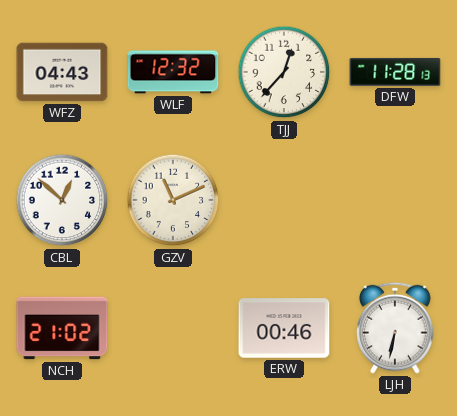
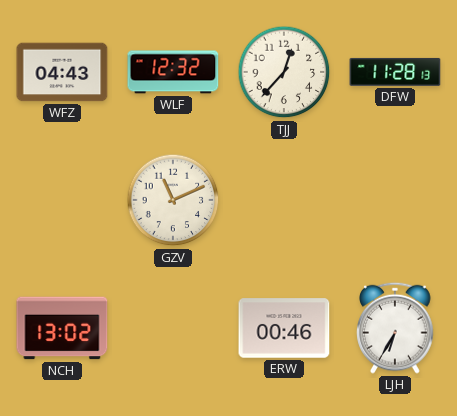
CBL: 12:52 -> none (62, 200)
NCH: 21:02 -> 13:02 (62, 328)
LJH: 6:32 -> 6:35 (395, 328)
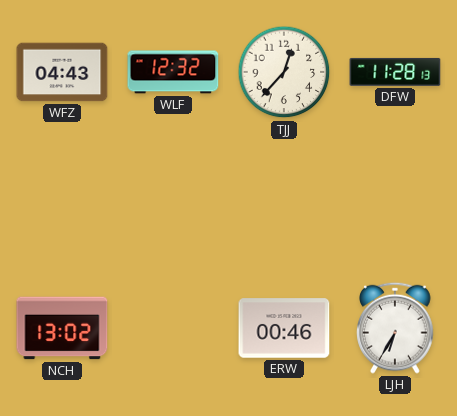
GZV: 11:11 -> none (173, 200)
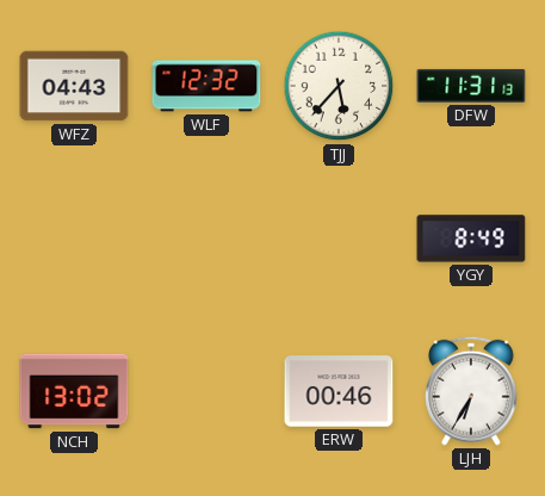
TJJ: 12:37 -> 5:37 (339, 86)
DFW: 11:28 -> 11:31 (471, 86)
YGY: none -> 8:49 (471, 238)
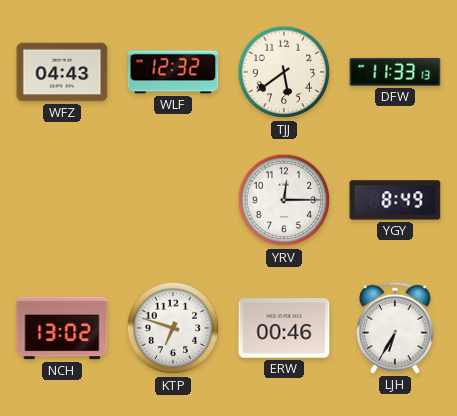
TJJ: 5:37 -> 5:39 (284, 72)
DFW: 11:31 -> 11:33 (395, 72)
YRV: none -> 12:15 (284, 200)
KTP: none -> 6:48 (173, 328)
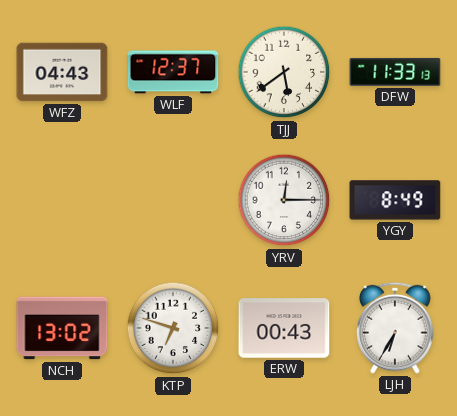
WLF: 12:32 -> 12:37 (173, 72)
ERW: 00:46 -> 00:43 (284, 328)
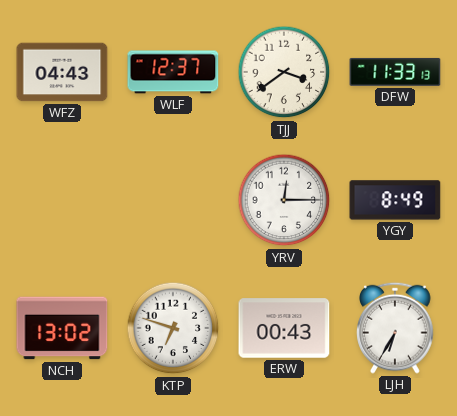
TJJ: 5:39 -> 3:39 (284, 72)
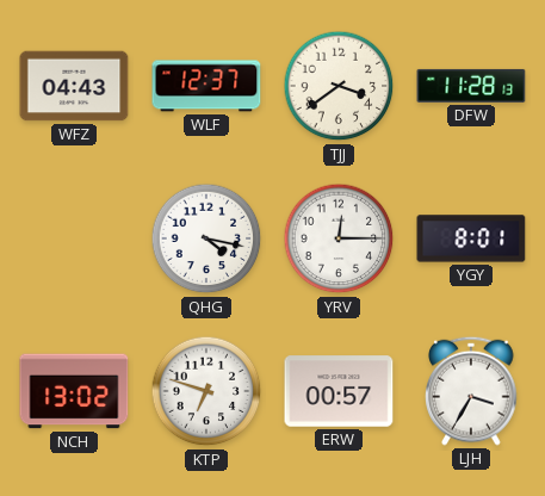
DFW: 11:33 -> 11:28 (471, 86)
QHG: none -> 4:17 (206, 238)
YGY: 8:49 -> 8:01 (471, 238)
ERW: 00:43 -> 00:57 (339, 391)
LJH: 6:35 -> 3:35 (471, 391)
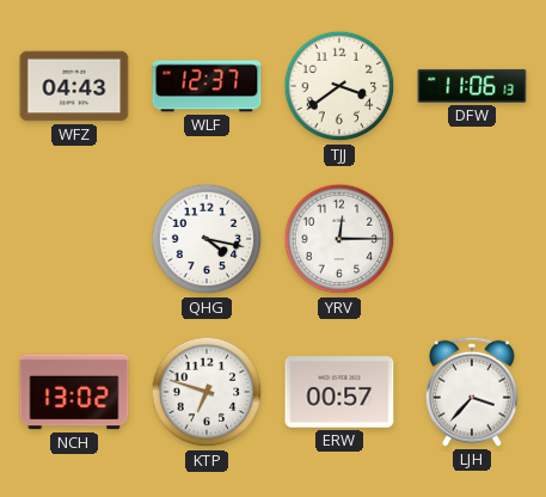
DFW: 11:28 -> 11:06 (472, 86)
YGY: 8:01 -> none (471, 238)
LJH: 3:35 -> 3:37 (472, 392)
